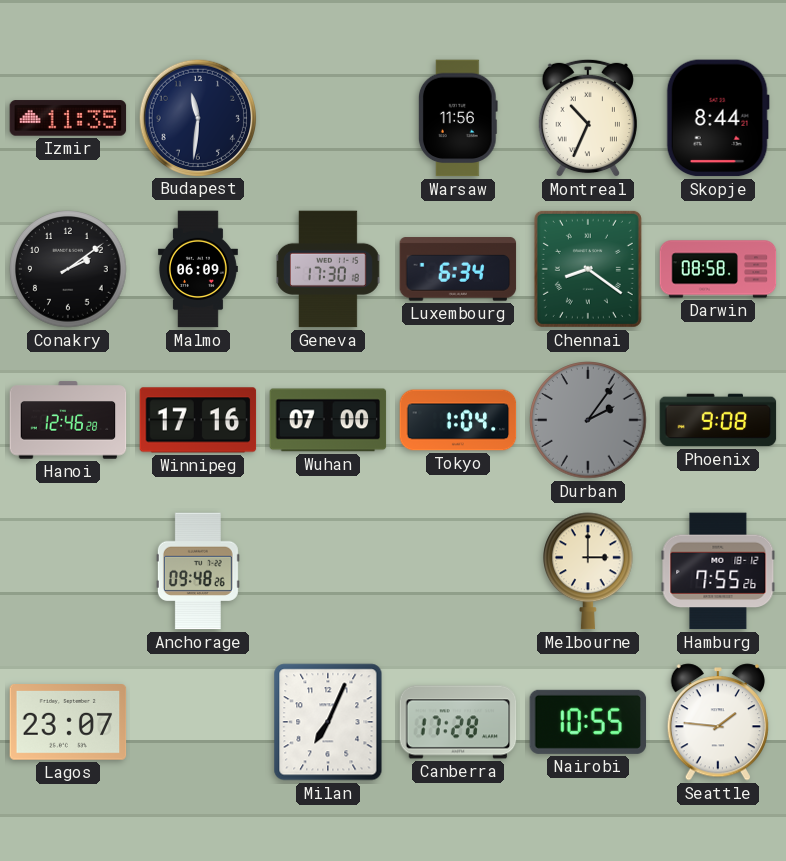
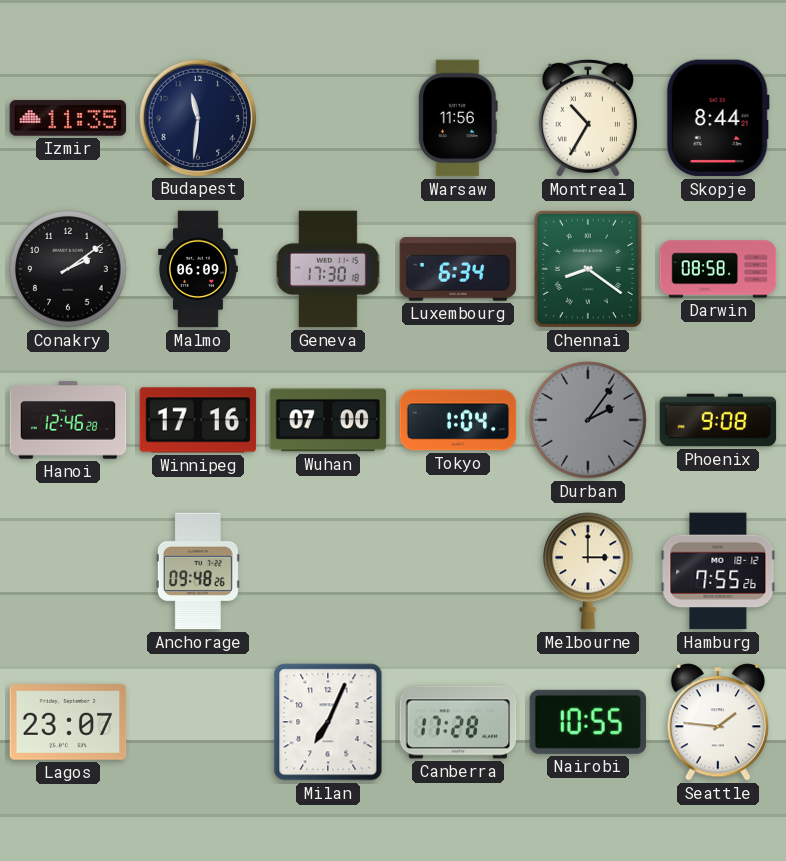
Montreal: 10:34 -> 10:35 (588, 118)
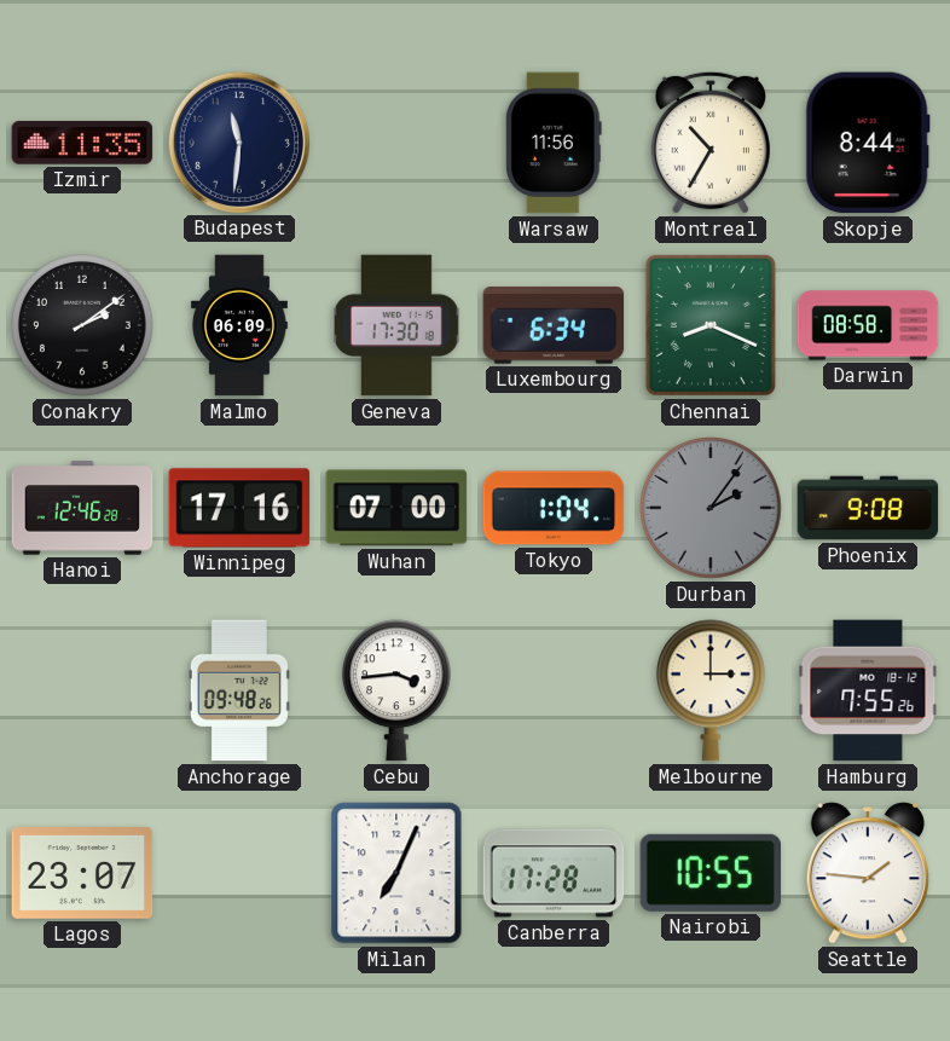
Chennai: 8:21 -> 8:19 (711, 325)
Cebu: none -> 3:44 (398, 690)
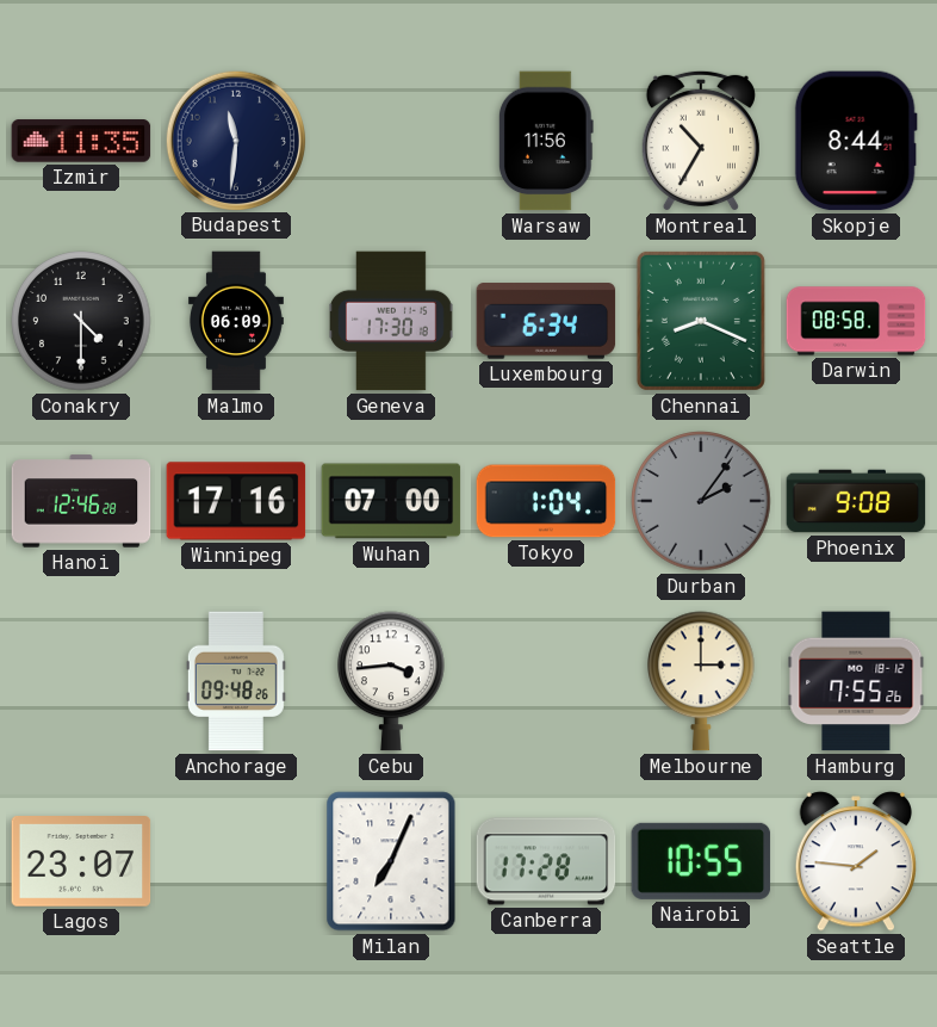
Conakry: 2:09 -> 4:30 (81, 321)
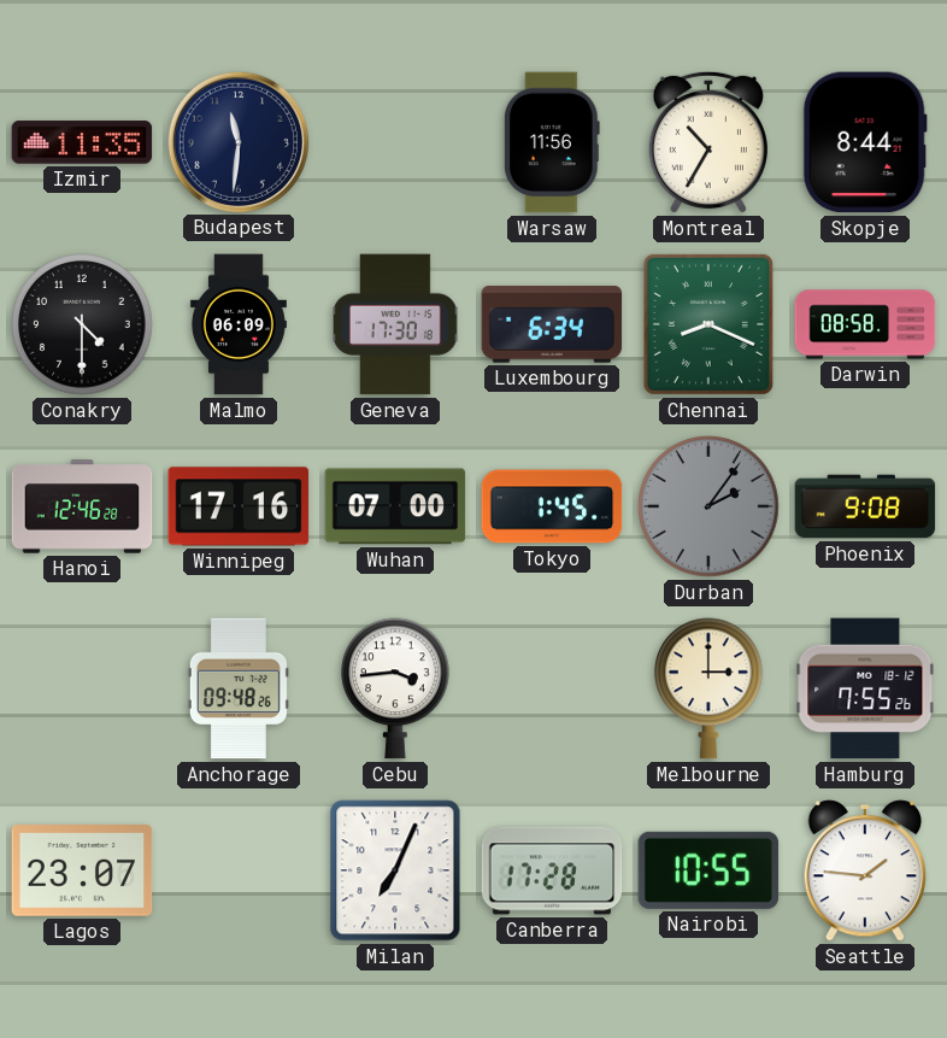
Tokyo: 1:04 -> 1:45 (552, 506)
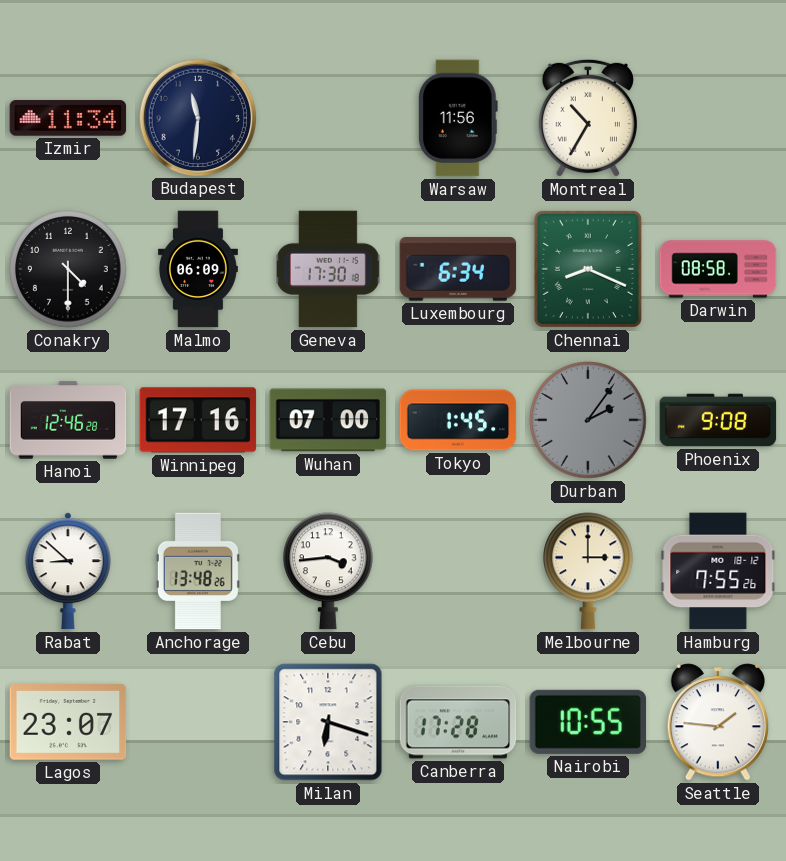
Izmir: 11:35 -> 11:34 (68, 118)
Skopje: 8:44 -> none (865, 142)
Rabat: none -> 8:52 (68, 571)
Anchorage: 09:48 -> 13:48 (198, 571)
Milan: 7:04 -> 6:18 (328, 722)
